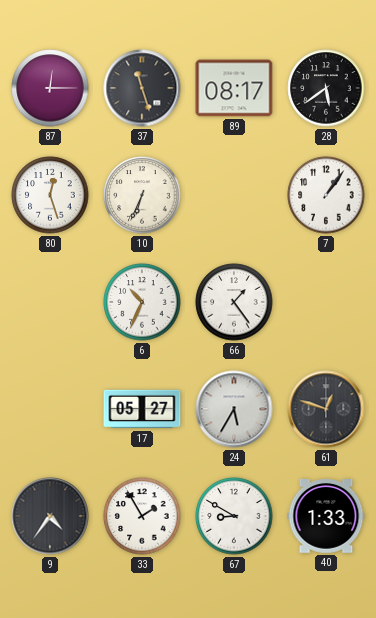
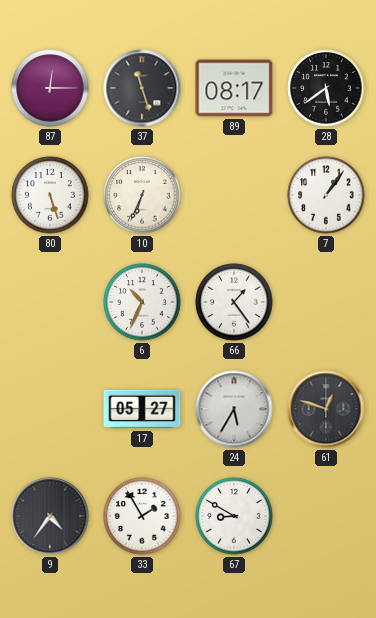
80: 12:27 -> 5:27 (50, 195)
40: 1:33 -> none (326, 517)
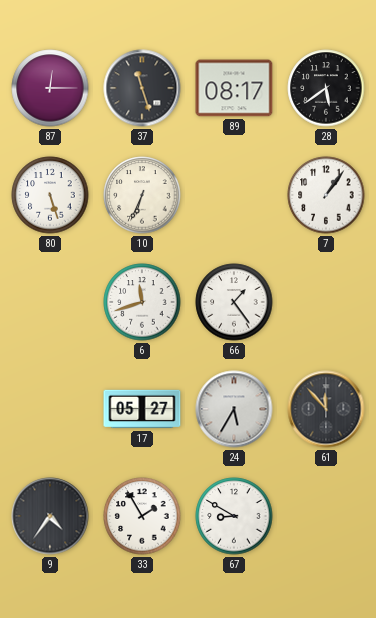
6: 10:34 -> 11:42 (142, 302)
61: 12:48 -> 11:53 (326, 409)
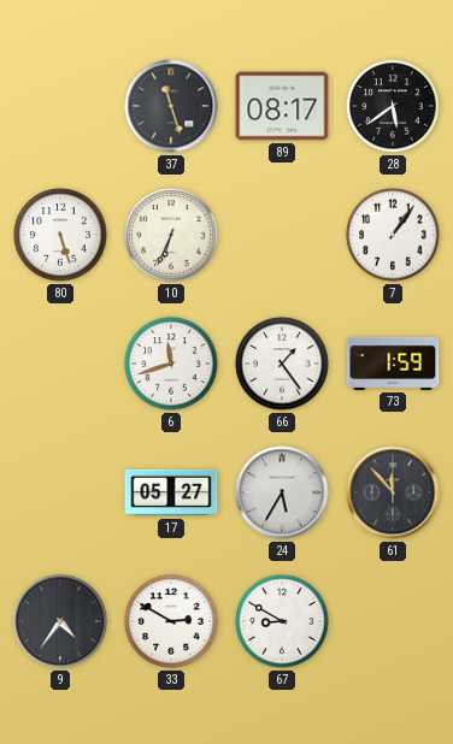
87: 12:15 -> none (50, 88)
73: none -> 1:59 (393, 364)
33: 1:55 -> 2:50 (171, 621)
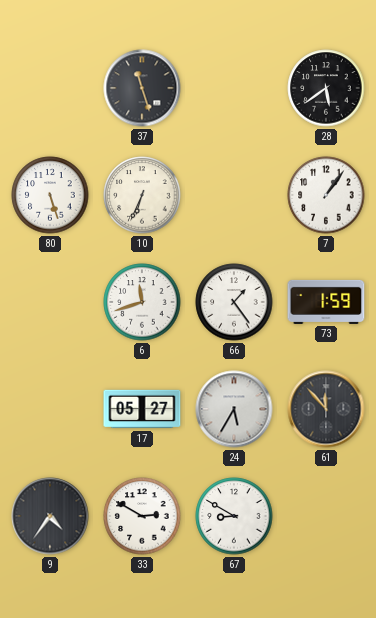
89: 08:17 -> none (282, 106)
